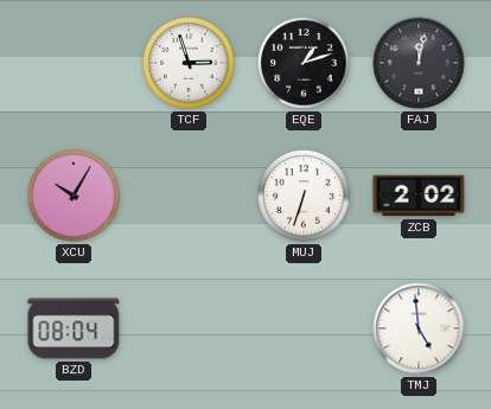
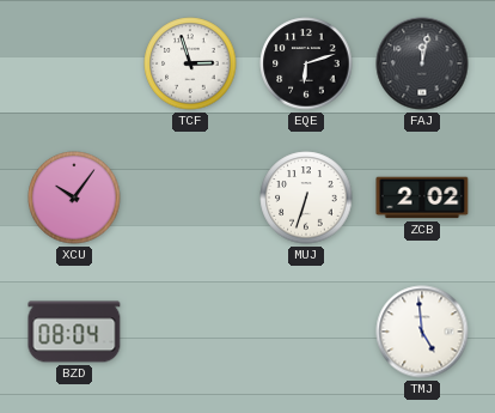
EQE: 1:12 -> 6:12 (306, 63)
XCU: 10:05 -> 10:06 (74, 198)
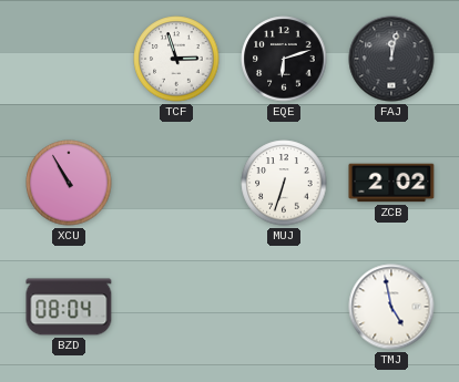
XCU: 10:06 -> 10:55 (69, 183)
TMJ: 4:59 -> 4:58 (391, 307)
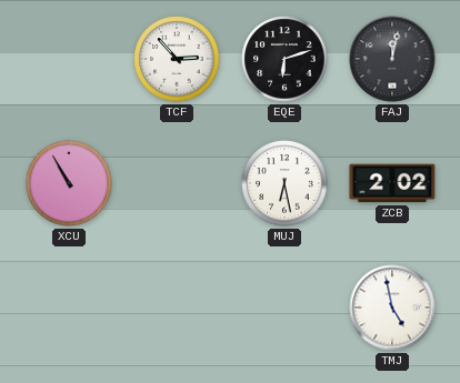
TCF: 2:57 -> 2:53 (177, 59)
MUJ: 6:33 -> 6:28 (284, 183)
BZD: 08:04 -> none (69, 307)
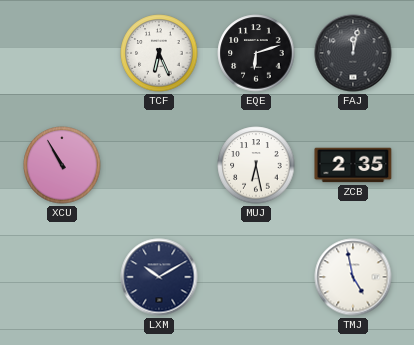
TCF: 2:53 -> 6:26 (159, 53)
ZCB: 2:02 -> 2:35 (353, 165)
LXM: none -> 10:10 (159, 277)
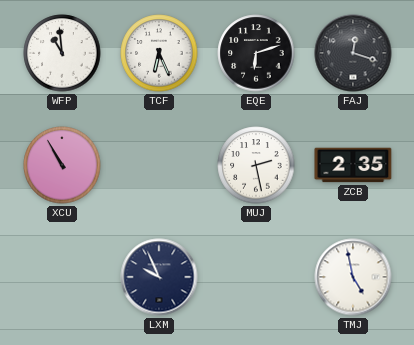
WFP: none -> 10:59 (62, 53)
FAJ: 12:02 -> 12:18 (353, 53)
MUJ: 6:28 -> 2:28 (256, 165)
LXM: 10:10 -> 9:56 (159, 277)
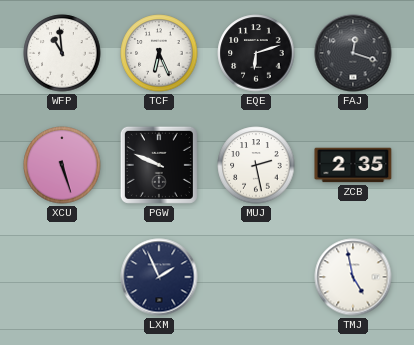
XCU: 10:55 -> 5:27 (62, 165)
PGW: none -> 9:49 (159, 165)
LXM: 9:56 -> 1:56 (159, 277)
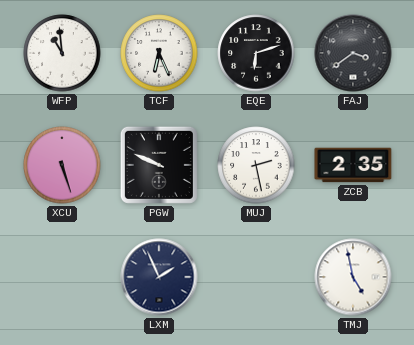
FAJ: 12:18 -> 3:39 (353, 53)
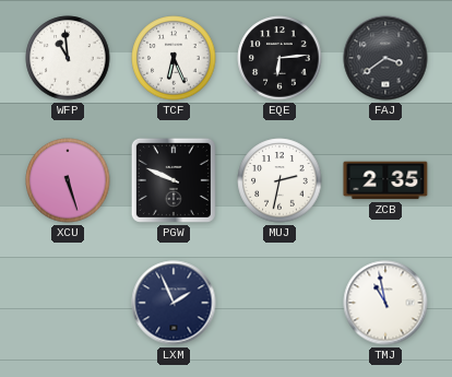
EQE: 6:12 -> 6:14 (279, 58)
MUJ: 2:28 -> 2:32 (279, 180)
TMJ: 4:58 -> 10:58 (385, 303)
